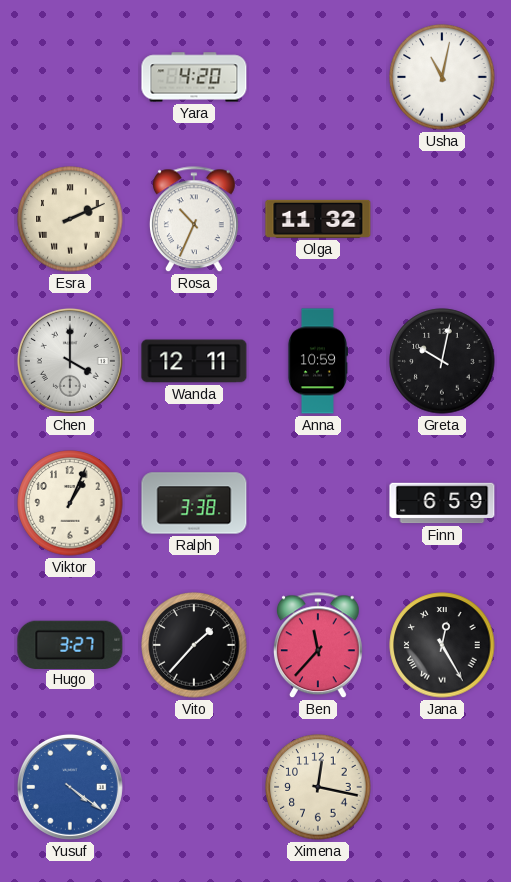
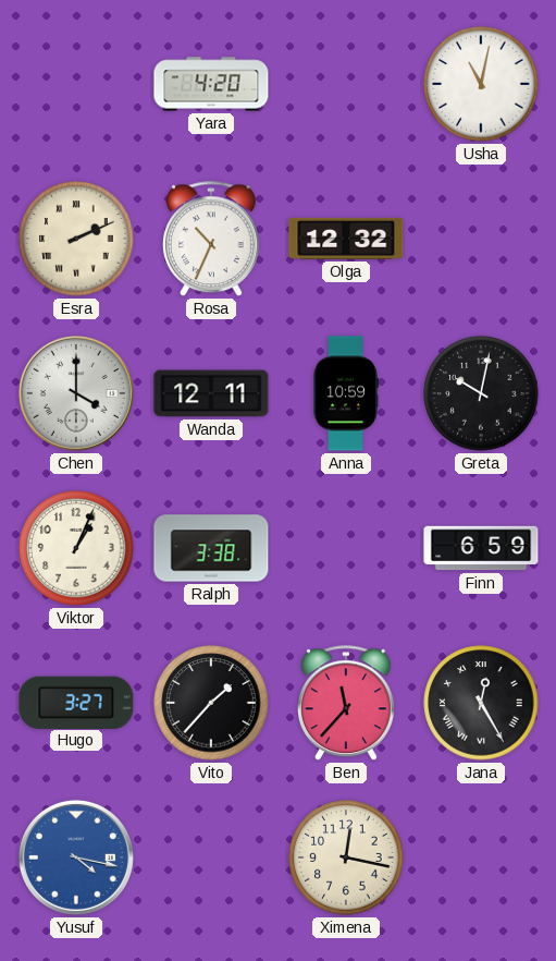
Olga: 11:32 -> 12:32 (346, 239)
Yusuf: 4:21 -> 4:17 (76, 857)
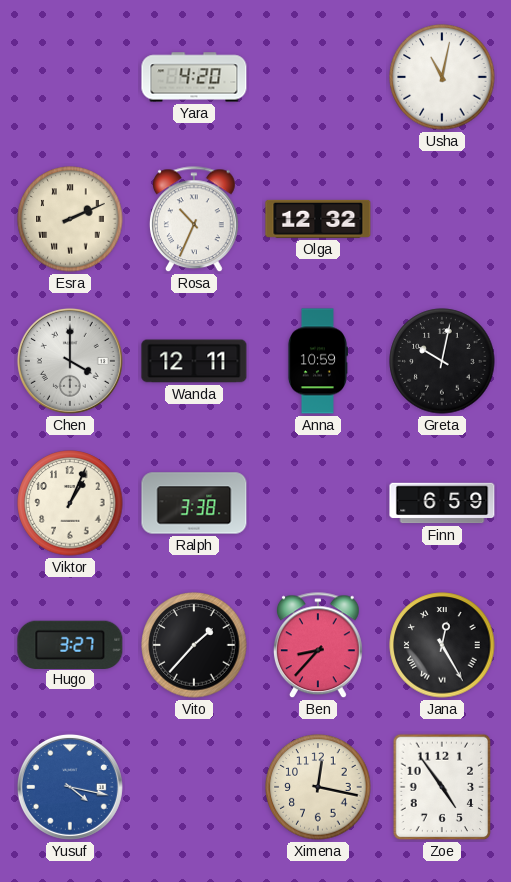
Ben: 11:37 -> 8:37 (318, 646)
Zoe: none -> 4:54 (442, 787)
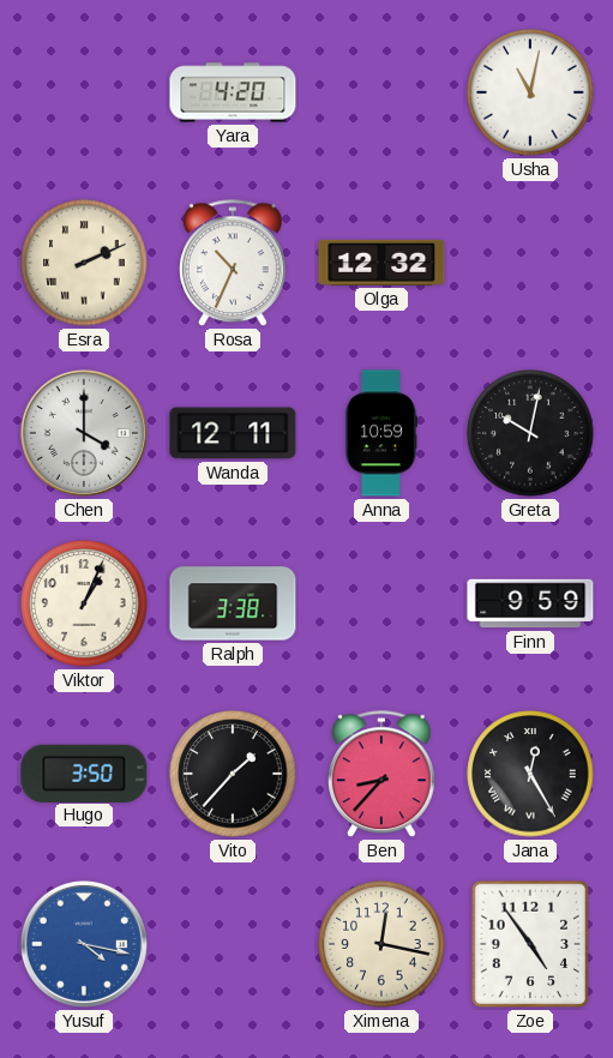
Finn: 6:59 -> 9:59 (530, 603)
Hugo: 3:27 -> 3:50 (84, 773)
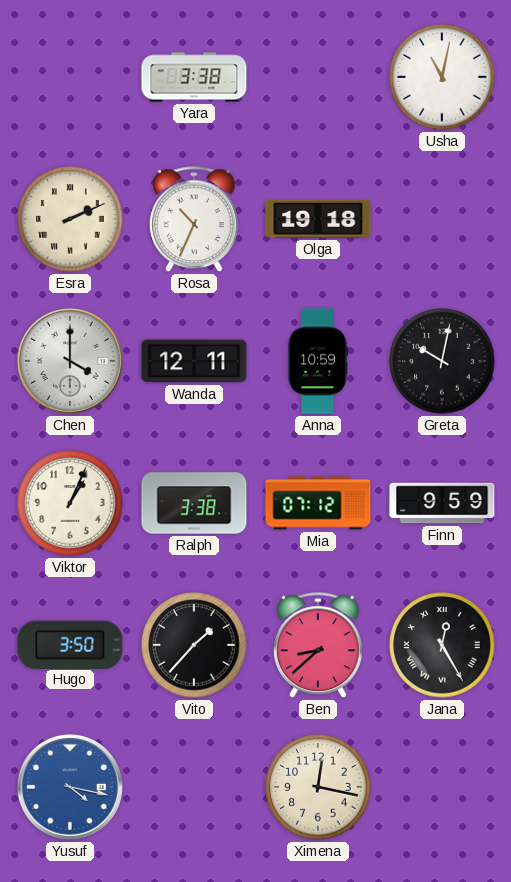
Yara: 4:20 -> 3:38 (194, 77)
Olga: 12:32 -> 19:18 (318, 219)
Mia: none -> 07:12 (318, 503)
Ben: 8:37 -> 8:38 (318, 646)
Zoe: 4:54 -> none (530, 944)
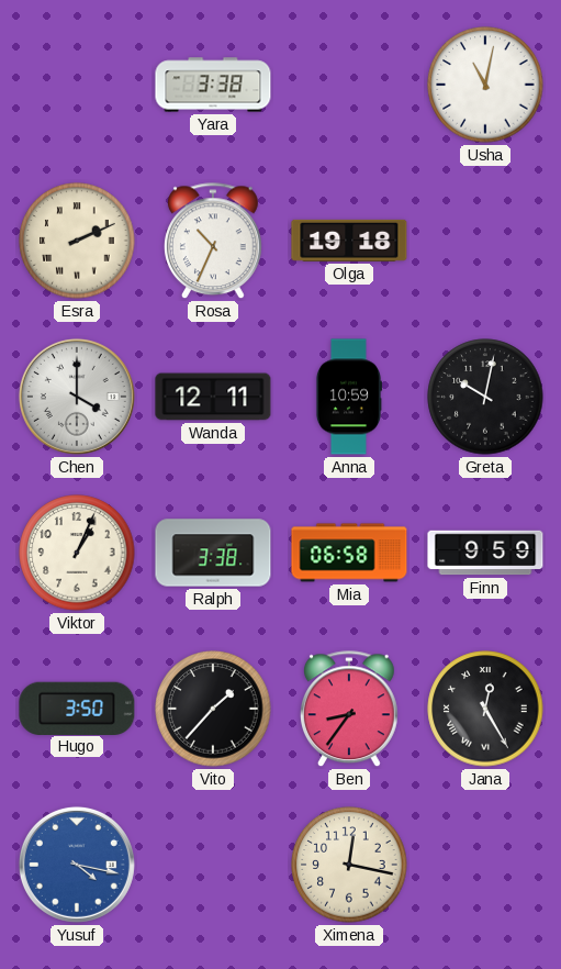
Mia: 07:12 -> 06:58 (349, 553)
Ben: 8:38 -> 8:36 (349, 710)
